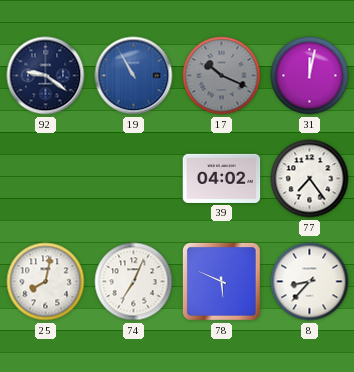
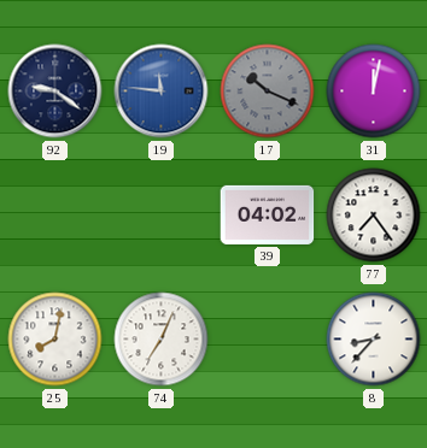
19: 10:55 -> 11:46 (162, 92)
78: 5:49 -> none (222, 282)
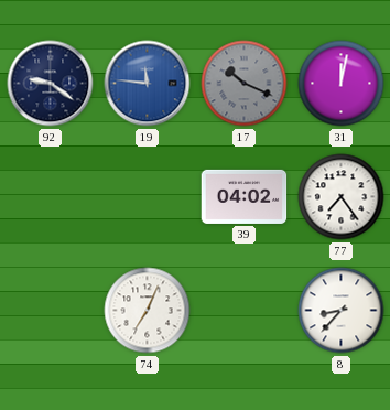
25: 8:02 -> none (55, 340)
